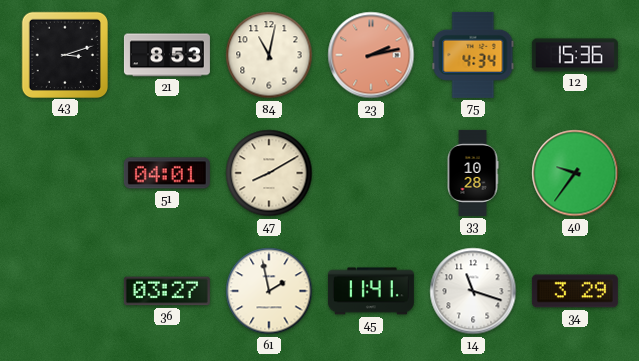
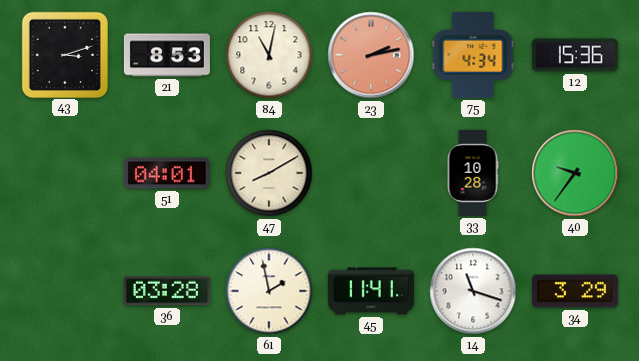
36: 03:27 -> 03:28 (167, 291)
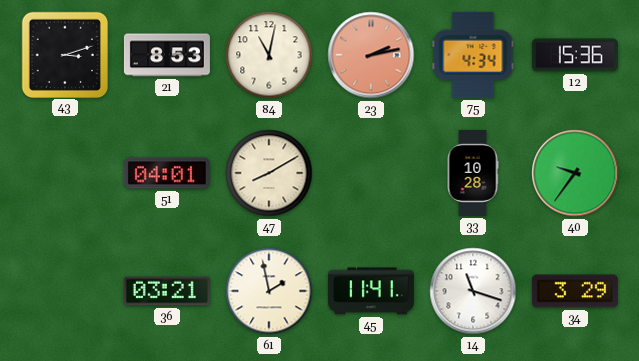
36: 03:28 -> 03:21 (167, 291)
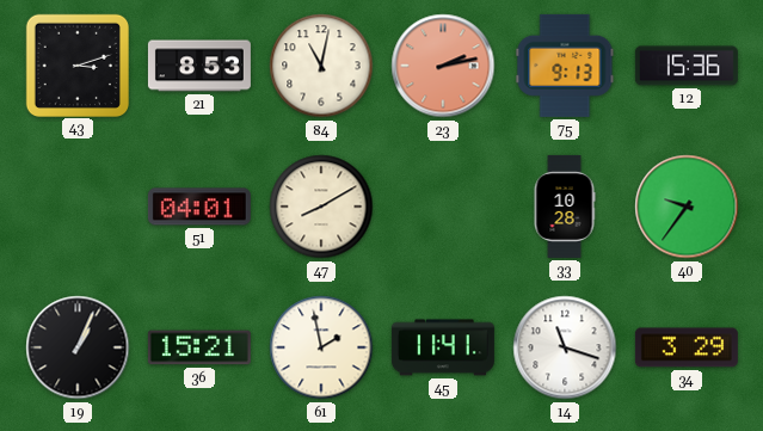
75: 4:34 -> 9:13 (565, 66)
19: none -> 1:04 (78, 347)
36: 03:21 -> 15:21 (199, 347)
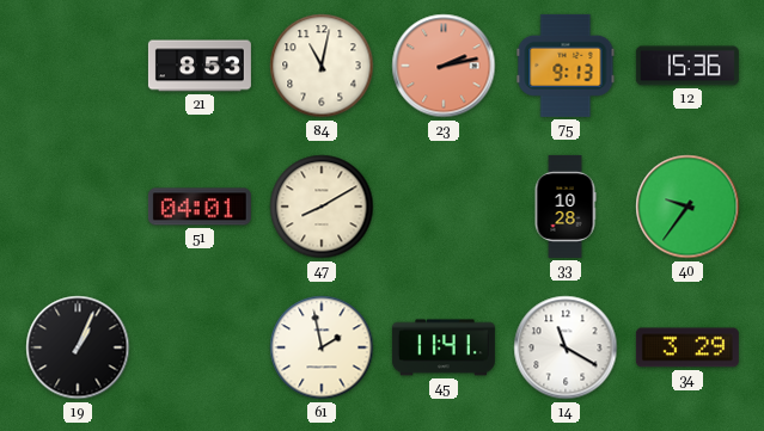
43: 3:12 -> none (76, 64)
36: 15:21 -> none (199, 347)
14: 11:18 -> 11:20 (566, 347)
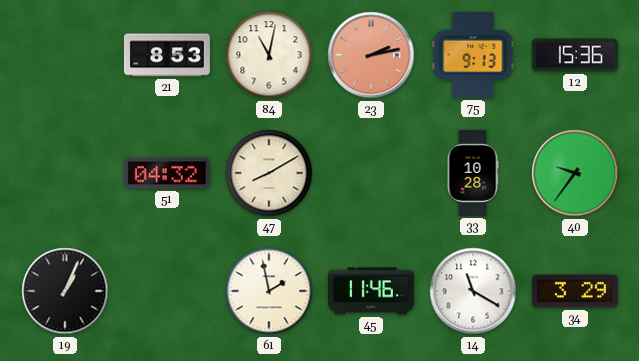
51: 04:01 -> 04:32 (167, 173)
45: 11:41 -> 11:46 (371, 291)
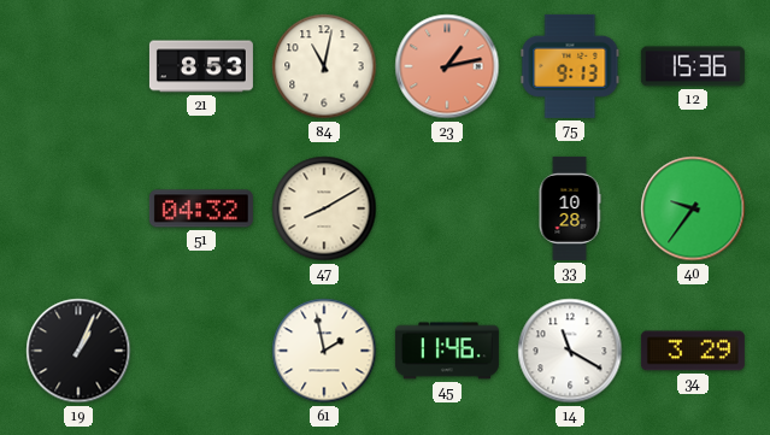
23: 2:13 -> 1:13 (447, 66)
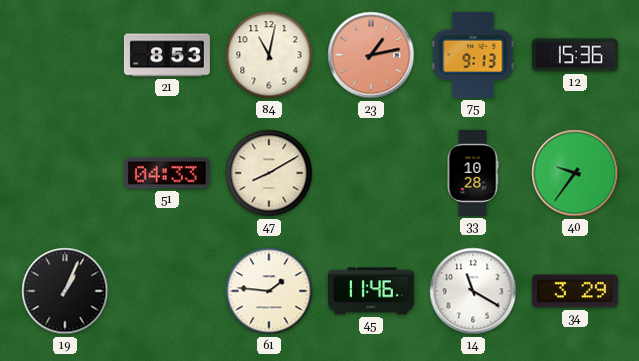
51: 04:32 -> 04:33 (167, 173)
61: 1:58 -> 1:46 (269, 291)
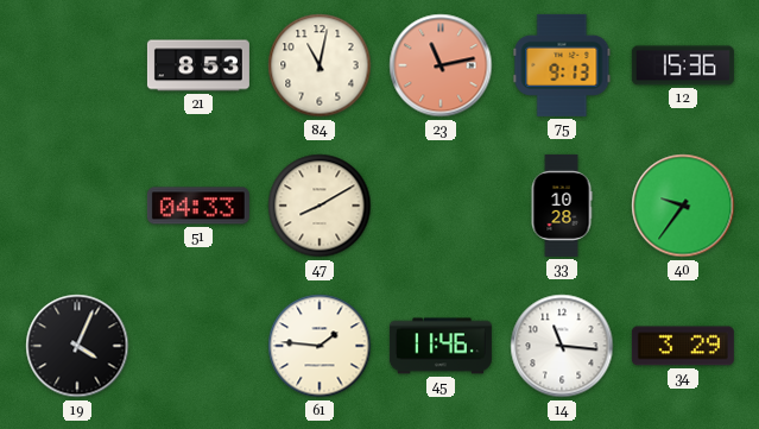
23: 1:13 -> 11:13 (441, 65)
19: 1:04 -> 4:04 (77, 346)
14: 11:20 -> 11:16 (562, 346)
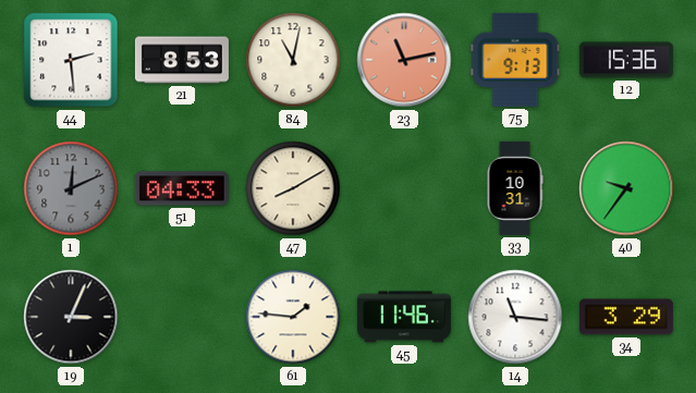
44: none -> 2:29 (71, 60)
1: none -> 12:11 (71, 188)
33: 10:28 -> 10:31 (515, 188)
19: 4:04 -> 3:04 (71, 317)
